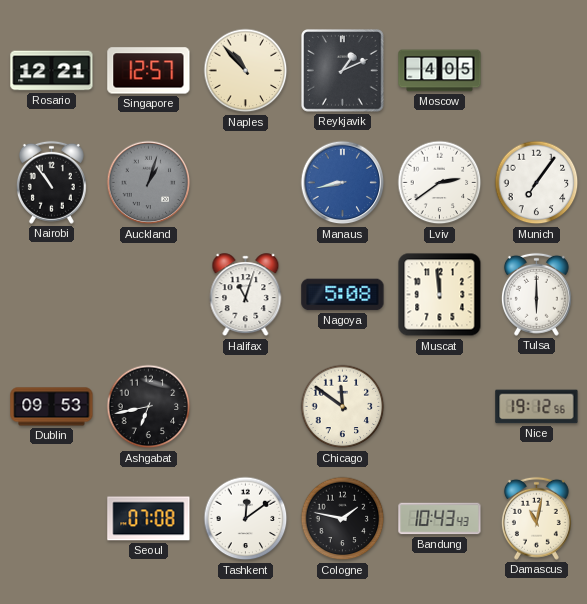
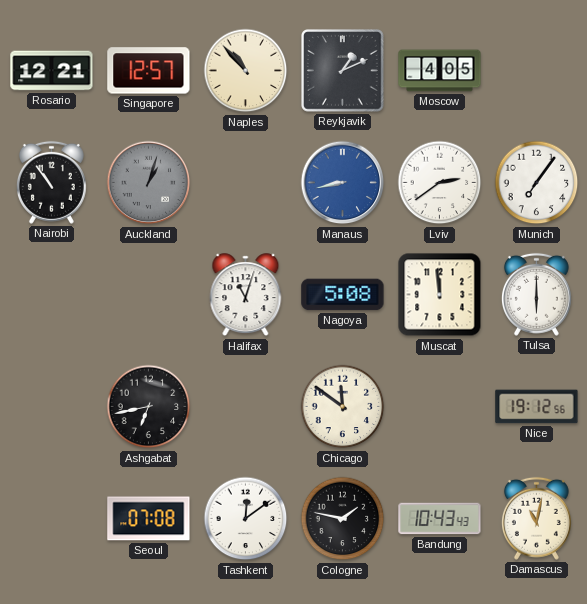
Dublin: 09:53 -> none (52, 407)
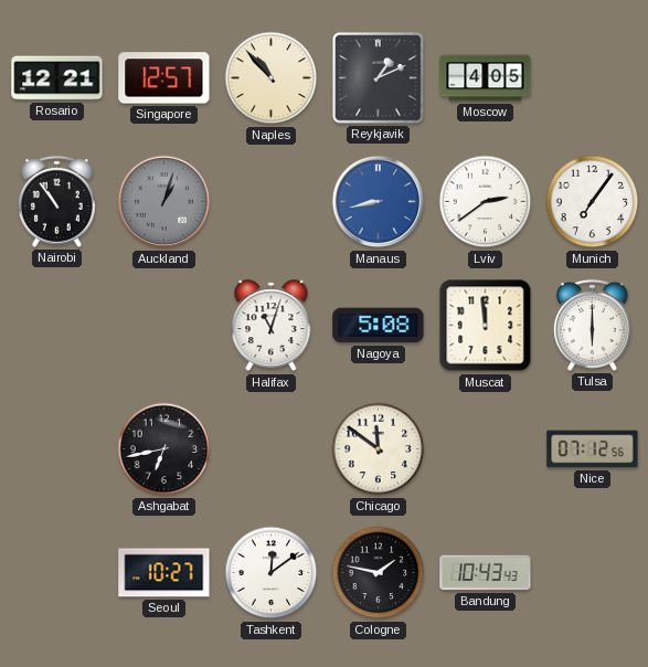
Nice: 19:12 -> 07:12 (593, 449)
Seoul: 07:08 -> 10:27 (164, 573)
Damascus: 11:02 -> none (536, 518)
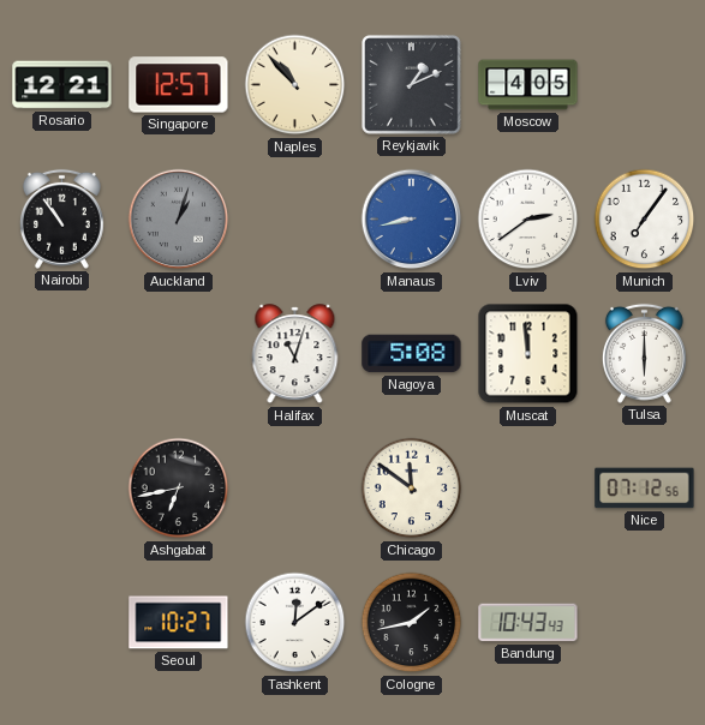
Cologne: 1:47 -> 1:43 (412, 623)
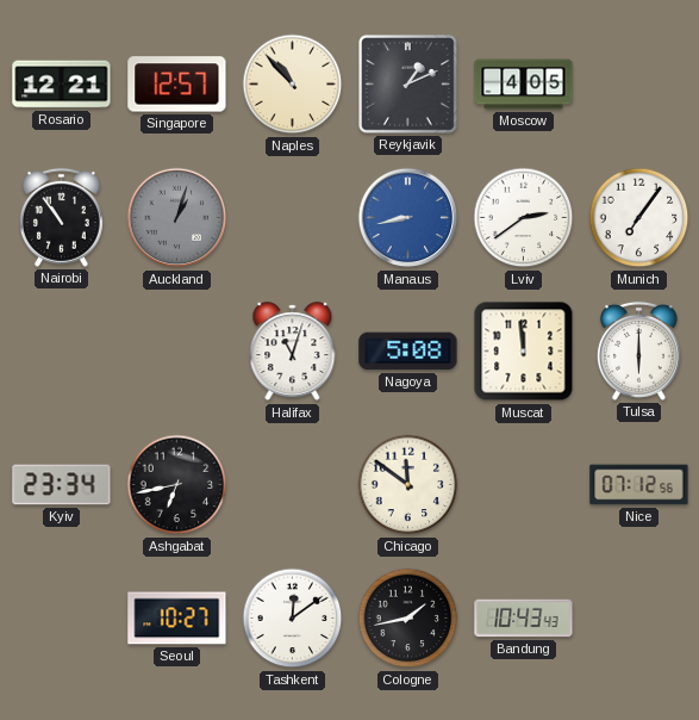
Kyiv: none -> 23:34 (62, 485)
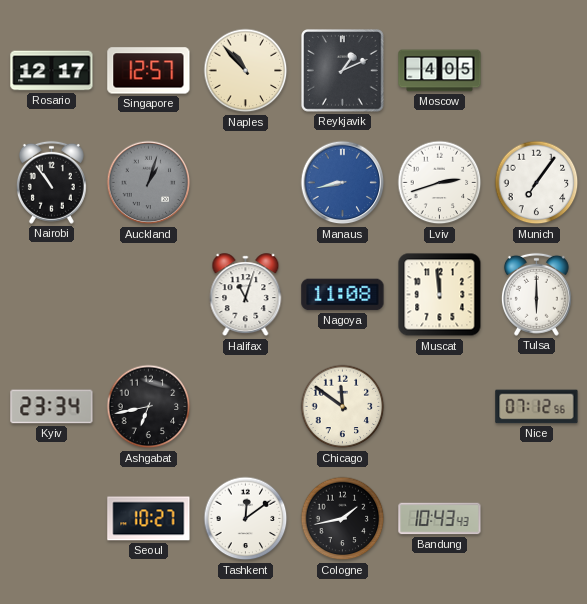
Rosario: 12:21 -> 12:17 (52, 71)
Lviv: 2:39 -> 2:42 (440, 183)
Nagoya: 5:08 -> 11:08 (343, 295)
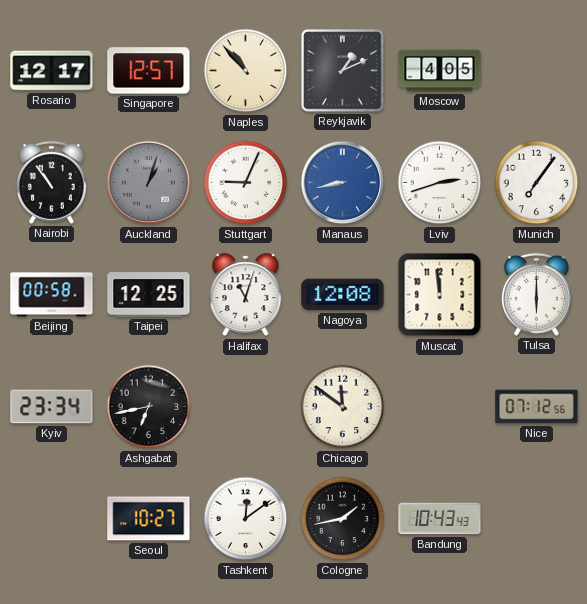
Stuttgart: none -> 9:04 (246, 183)
Beijing: none -> 00:58 (52, 295)
Taipei: none -> 12:25 (149, 295)
Nagoya: 11:08 -> 12:08 (343, 295)
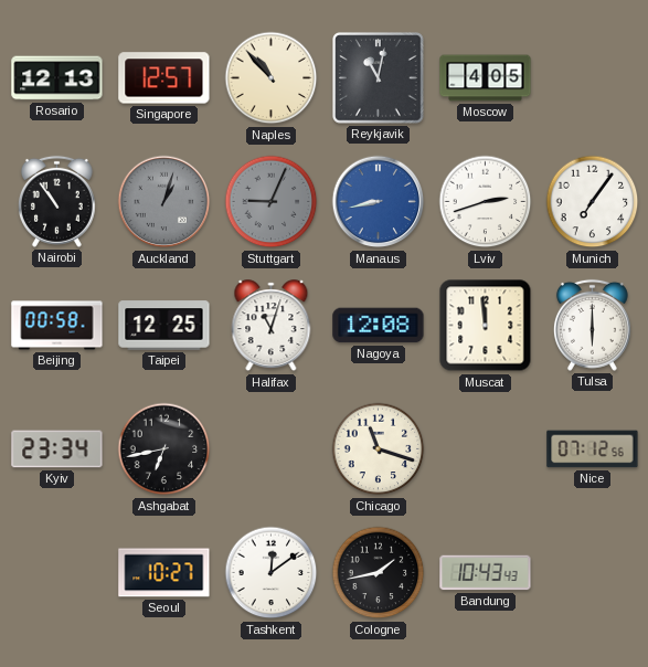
Rosario: 12:17 -> 12:13 (57, 78)
Reykjavik: 1:11 -> 11:02 (379, 78)
Stuttgart dial: white -> grey (272, 202)
Chicago: 11:51 -> 11:18 (379, 449)
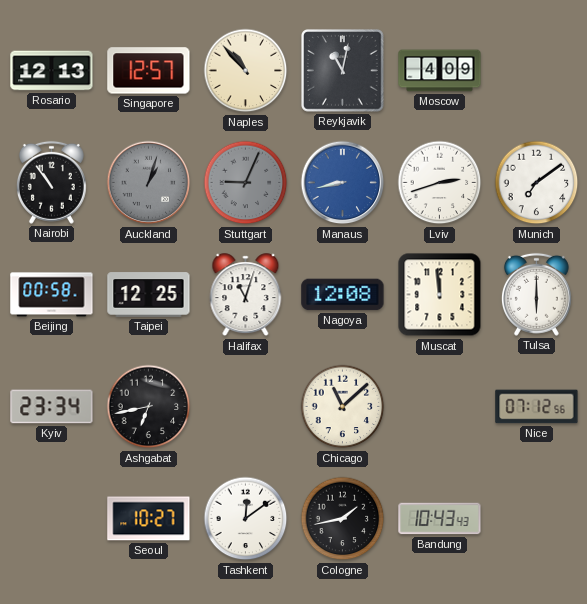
Moscow: 4:05 -> 4:09 (440, 71)
Munich: 7:06 -> 7:09 (537, 183)
Chicago: 11:18 -> 11:08 (343, 407)
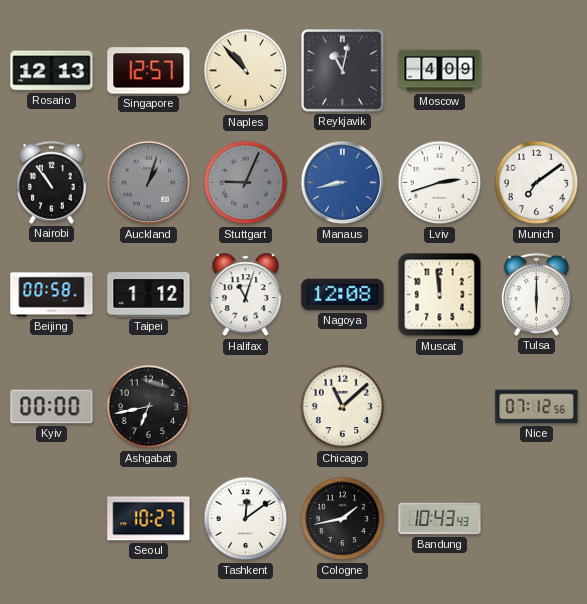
Taipei: 12:25 -> 1:12 (149, 295)
Kyiv: 23:34 -> 00:00 (52, 407)
